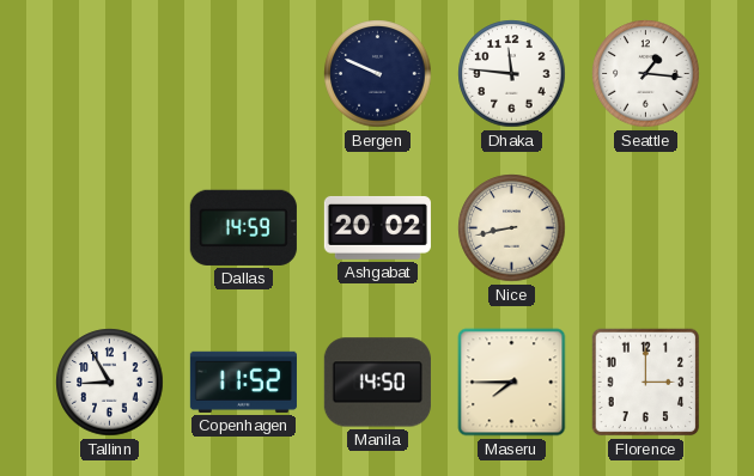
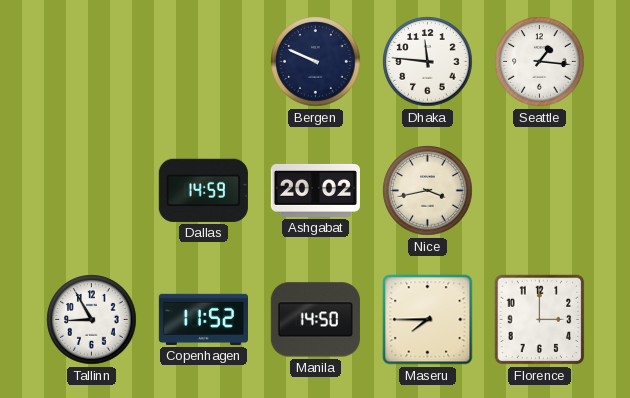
Nice: 8:43 -> 3:43 (428, 191)
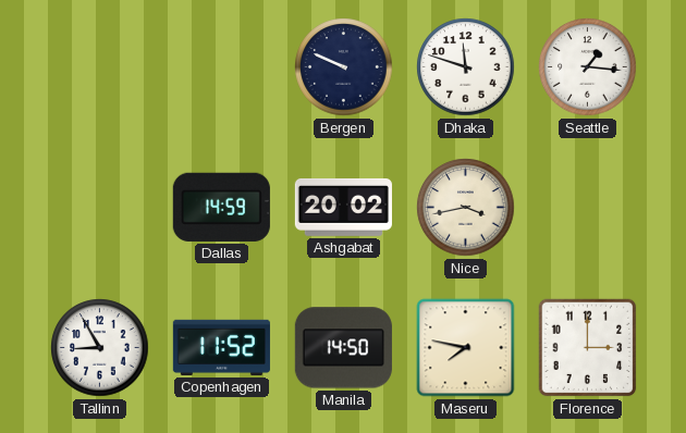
Dhaka: 11:46 -> 11:48 (466, 67)
Maseru: 7:45 -> 7:47 (466, 348)
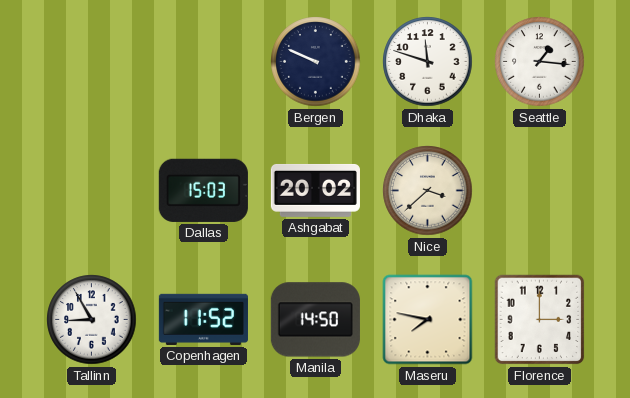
Dallas: 14:59 -> 15:03 (203, 190)
Nice: 3:43 -> 3:38 (428, 191)
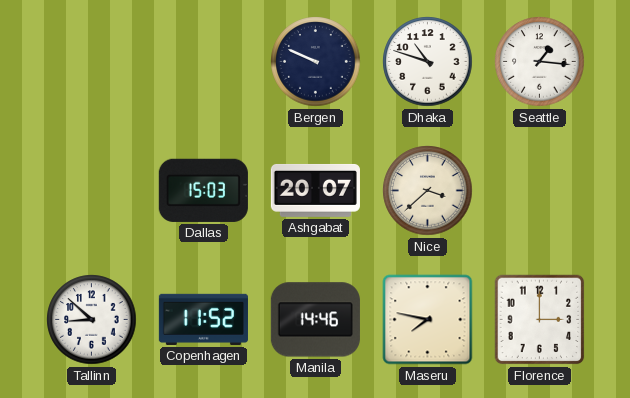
Dhaka: 11:48 -> 10:48 (428, 62)
Ashgabat: 20:02 -> 20:07 (315, 190)
Tallinn: 8:55 -> 8:52 (92, 320)
Manila: 14:50 -> 14:46 (315, 320)
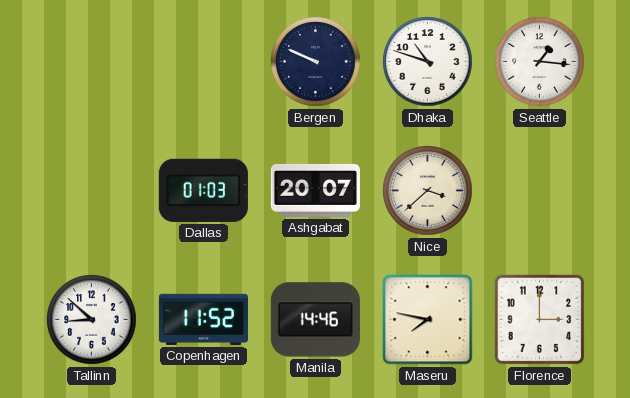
Dallas: 15:03 -> 01:03 (203, 190)
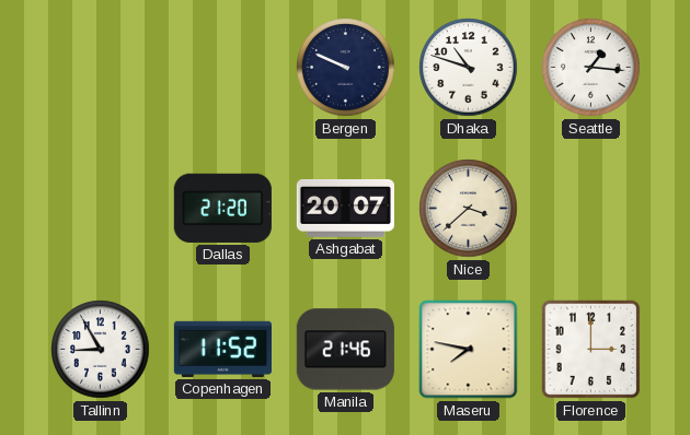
Dallas: 01:03 -> 21:20 (222, 208)
Tallinn: 8:52 -> 8:55 (101, 350)
Manila: 14:46 -> 21:46 (345, 350)
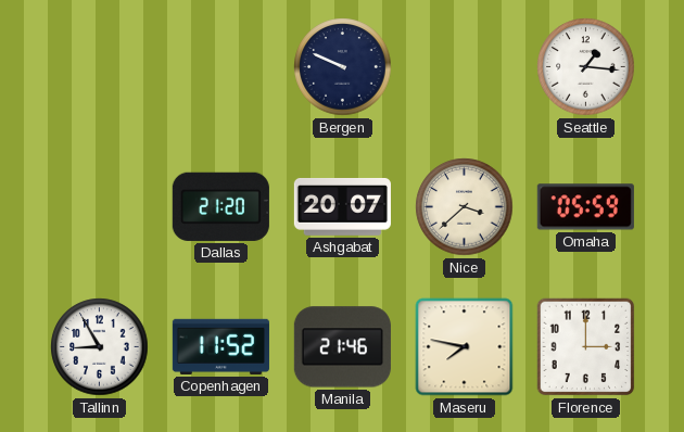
Dhaka: 10:48 -> none (469, 68)
Omaha: none -> 05:59 (585, 207)
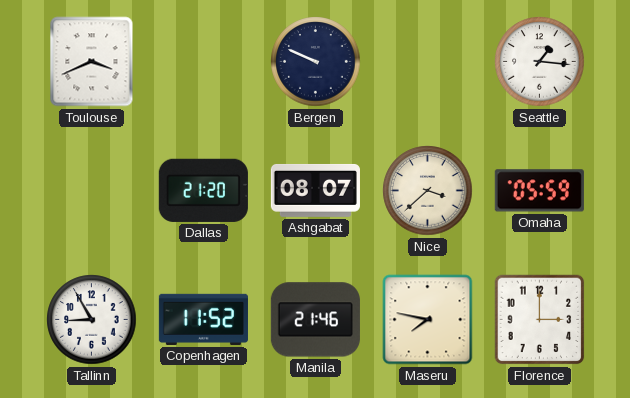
Toulouse: none -> 3:41 (92, 62)
Ashgabat: 20:07 -> 08:07 (315, 190)
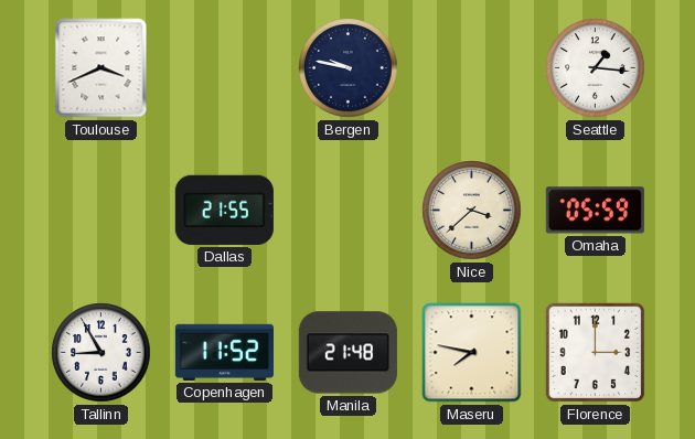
Bergen: 9:49 -> 9:47 (349, 68)
Dallas: 21:20 -> 21:55 (224, 210)
Ashgabat: 08:07 -> none (315, 190)
Manila: 21:46 -> 21:48 (347, 353)
